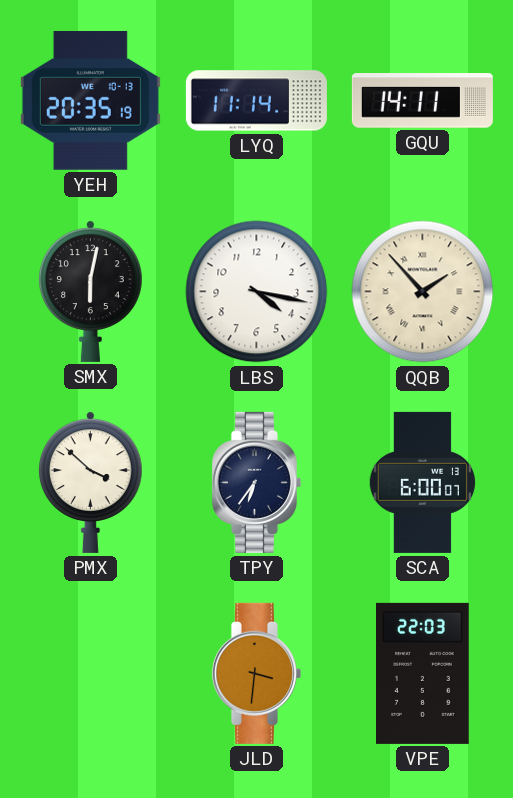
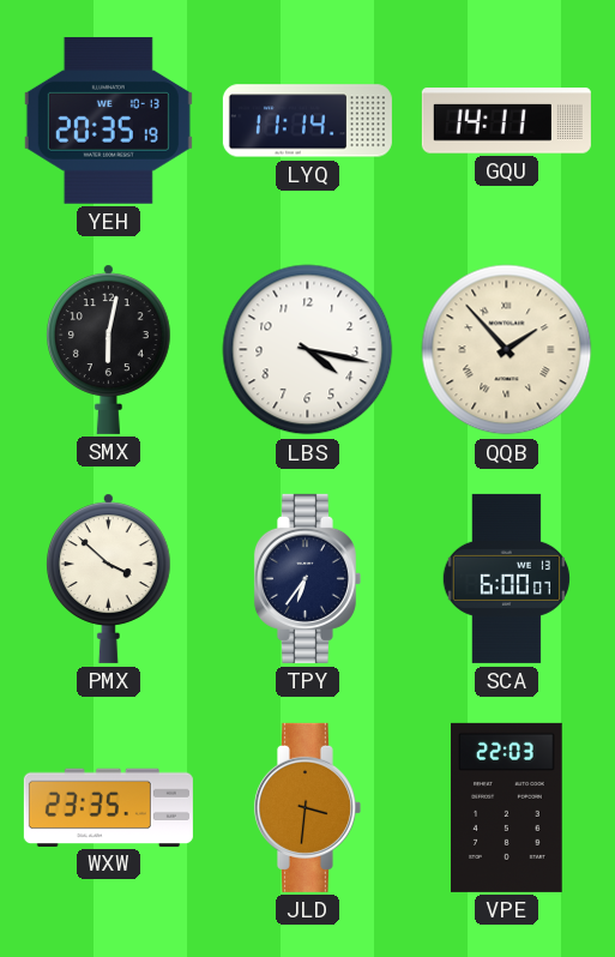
WXW: none -> 23:35 (108, 807)
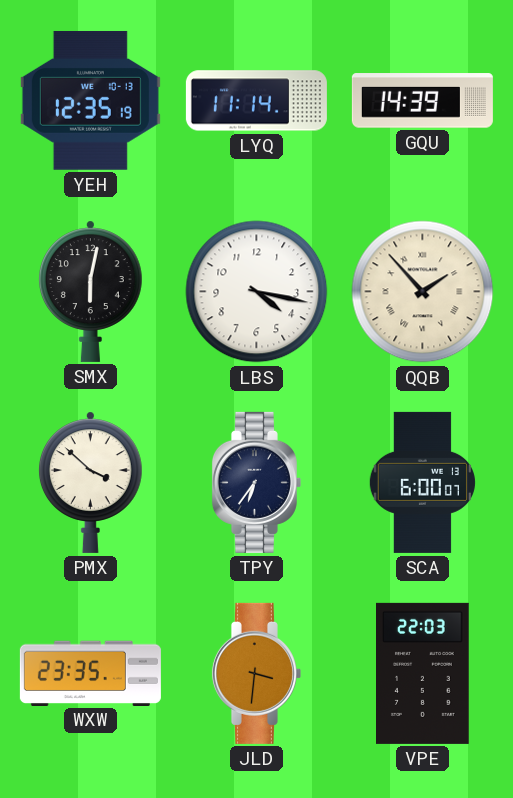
YEH: 20:35 -> 12:35 (90, 100)
GQU: 14:11 -> 14:39 (422, 101)
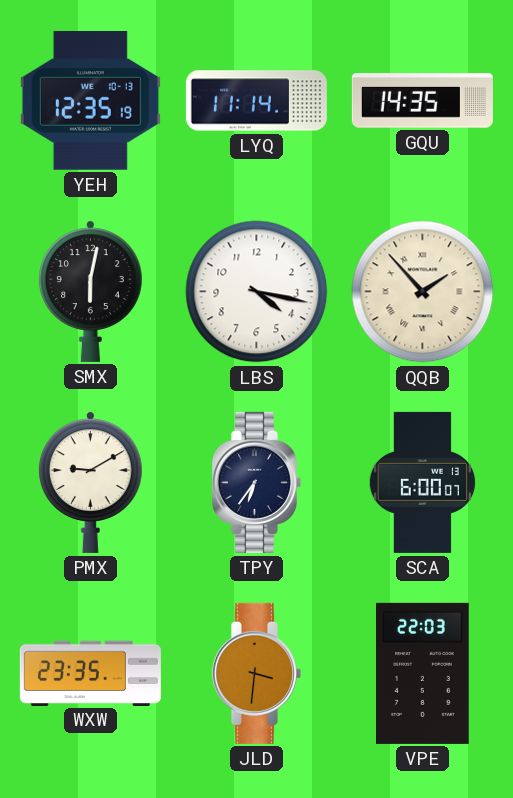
GQU: 14:39 -> 14:35 (422, 101)
PMX: 3:52 -> 9:10 (90, 482)
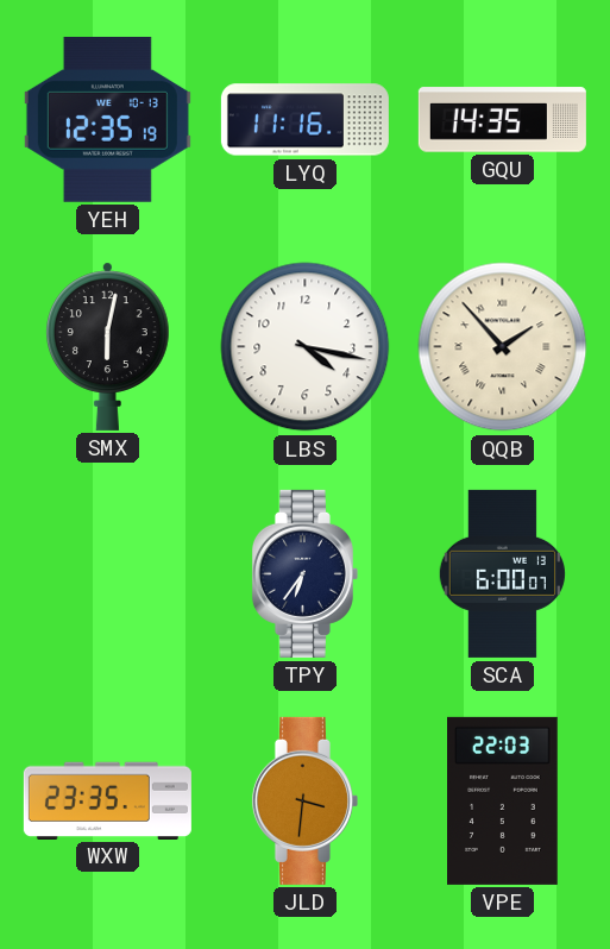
LYQ: 11:14 -> 11:16 (304, 120)
PMX: 9:10 -> none (90, 482)
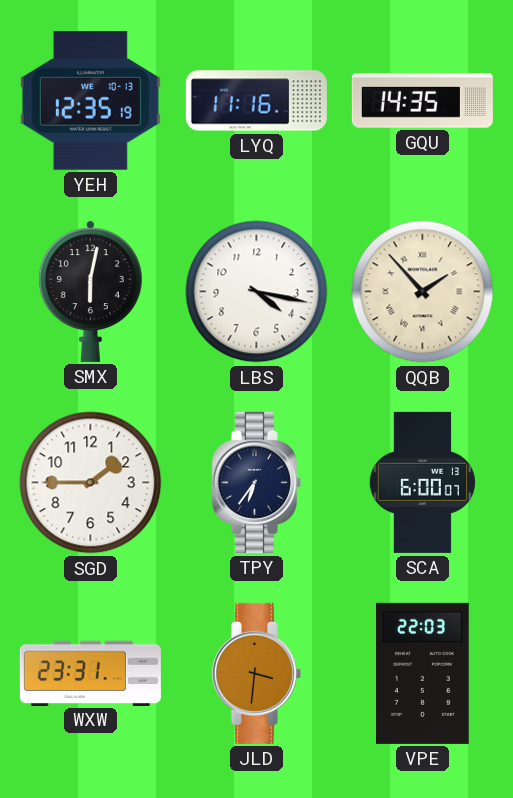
SGD: none -> 1:45 (91, 483)
WXW: 23:35 -> 23:31 (90, 673)
